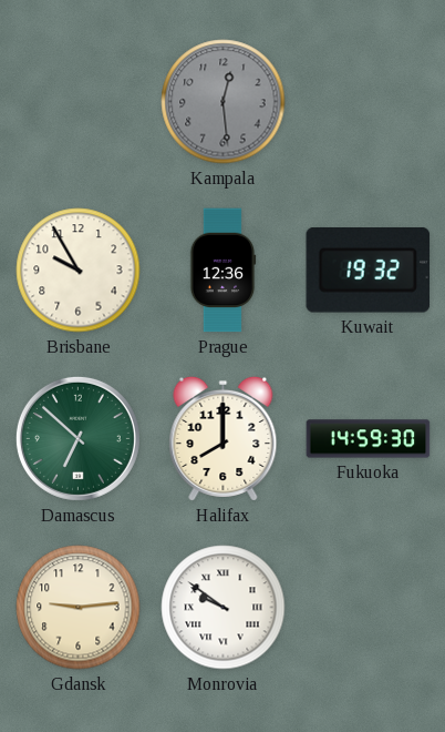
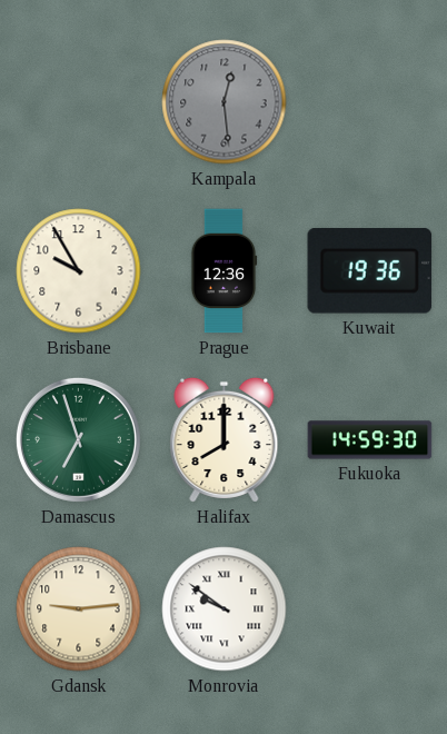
Kuwait: 19:32 -> 19:36 (370, 271)
Damascus: 6:52 -> 6:57 (78, 439)
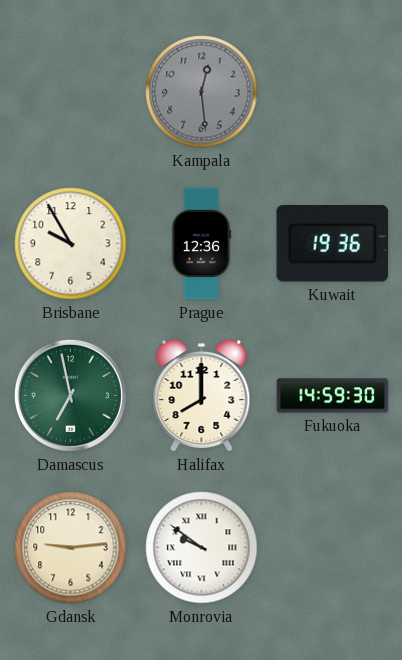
Damascus: 6:57 -> 6:58 (70, 395)
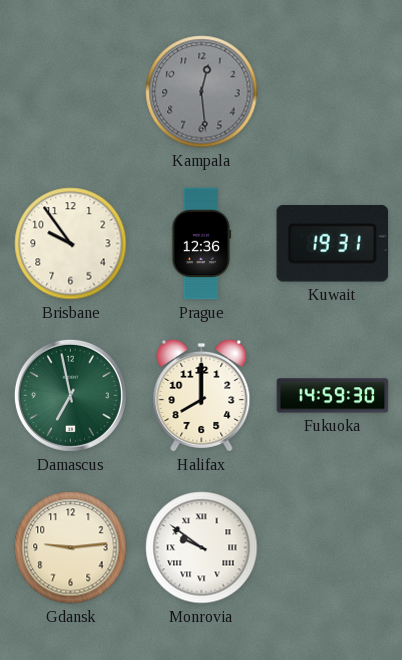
Brisbane: 9:55 -> 9:54 (71, 244)
Kuwait: 19:36 -> 19:31 (333, 244)
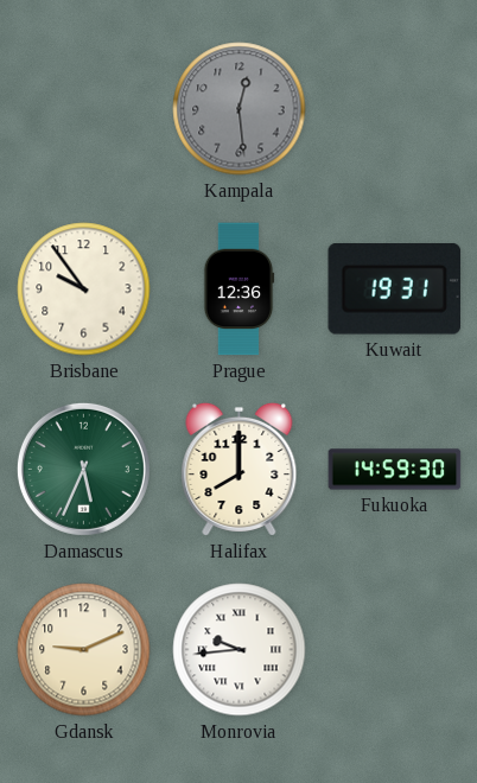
Damascus: 6:58 -> 5:34 (83, 469)
Gdansk: 9:14 -> 9:11 (84, 650)
Monrovia: 9:51 -> 9:44 (240, 650)
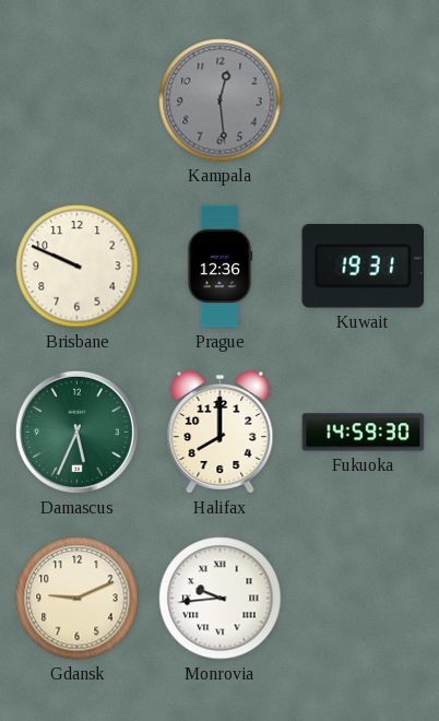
Brisbane: 9:54 -> 9:49 (78, 267)
